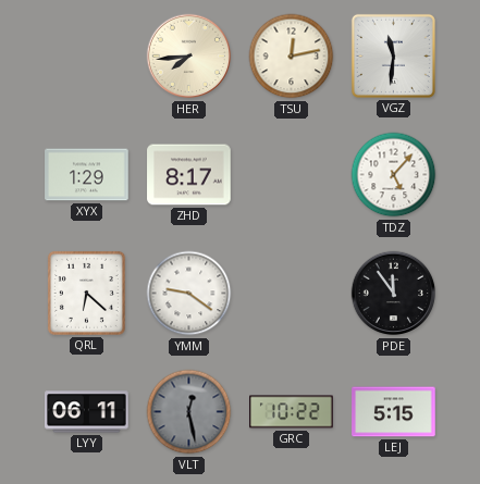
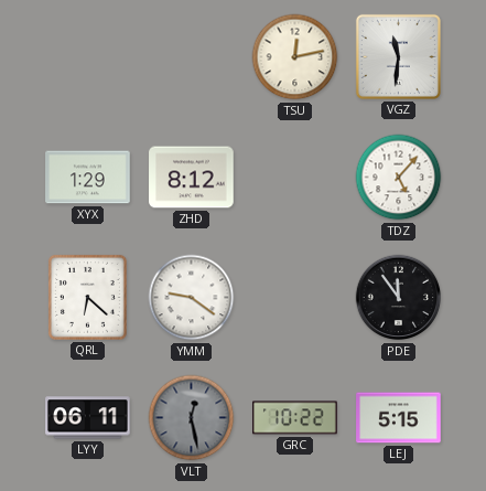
HER: 7:44 -> none (189, 57)
ZHD: 8:17 -> 8:12 (192, 178)
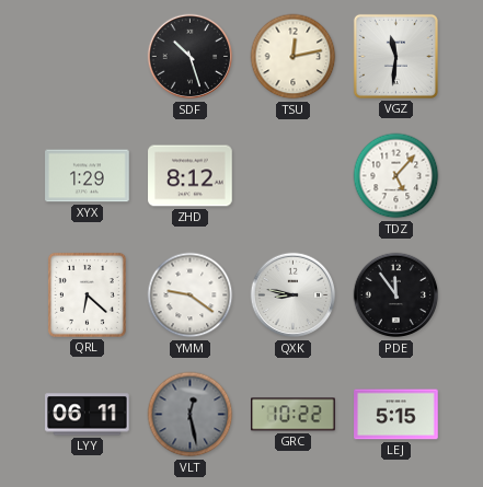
SDF: none -> 10:27 (191, 57)
QXK: none -> 8:47 (294, 295)
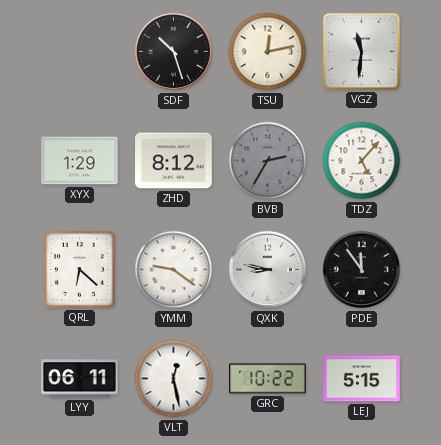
BVB: none -> 2:35 (268, 161)
VLT dial: grey -> white (174, 379)
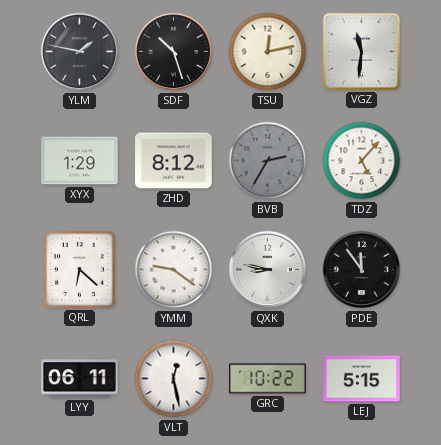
YLM: none -> 1:47 (80, 52)
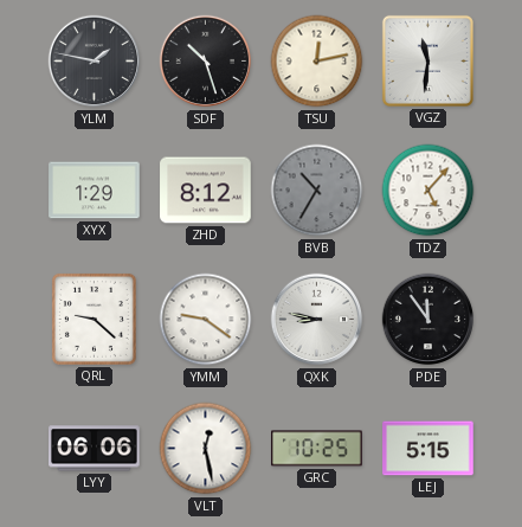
BVB: 2:35 -> 10:35 (317, 191)
QRL: 6:22 -> 9:22 (94, 319)
LYY: 06:11 -> 06:06 (95, 449)
GRC: 10:22 -> 10:25 (317, 449)
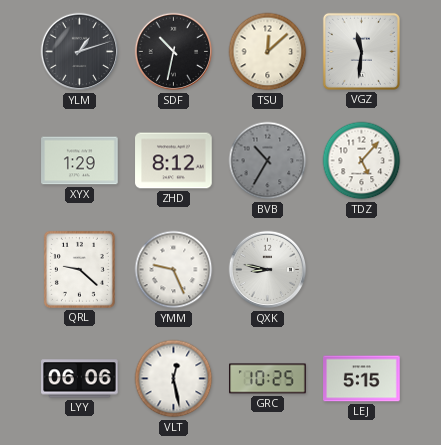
YLM: 1:47 -> 1:12 (80, 52)
SDF: 10:27 -> 10:32 (174, 52)
TSU: 12:13 -> 12:08 (268, 52)
YMM: 9:21 -> 9:26 (174, 270)
PDE: 11:54 -> none (428, 320)
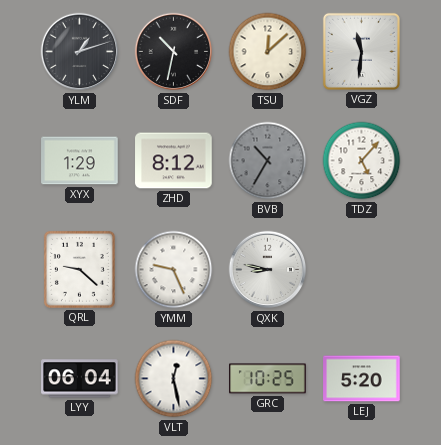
LYY: 06:06 -> 06:04 (80, 379)
LEJ: 5:15 -> 5:20 (362, 379)
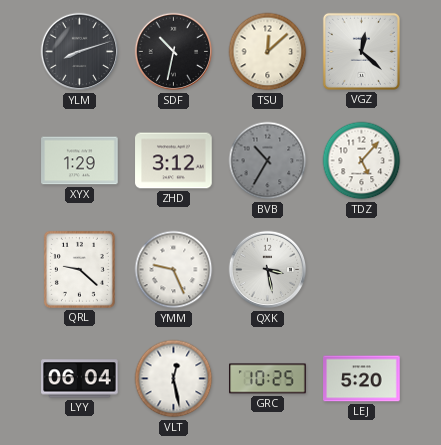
YLM: 1:12 -> 8:12 (80, 52)
VGZ: 11:31 -> 12:22 (361, 51)
ZHD: 8:12 -> 3:12 (174, 161)
QXK: 8:47 -> 3:28 (268, 270)
